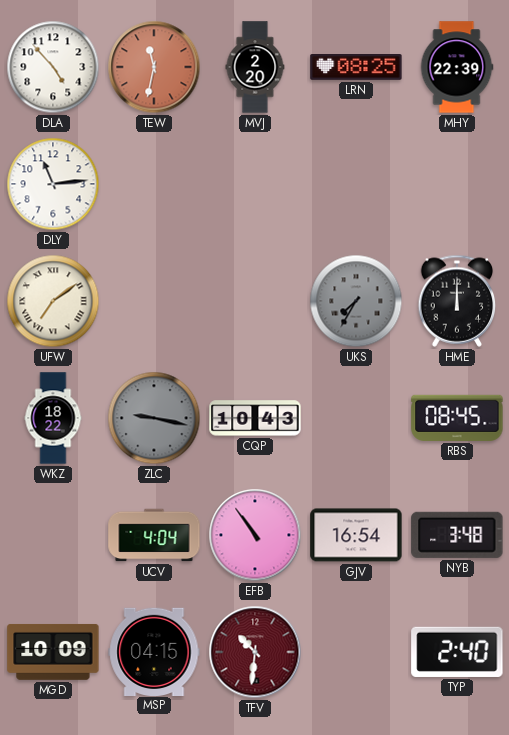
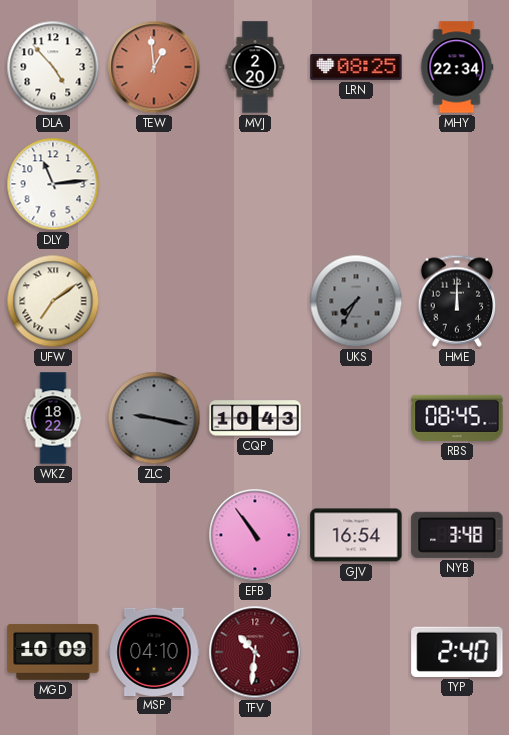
TEW: 11:32 -> 12:59 (154, 67)
MHY: 22:39 -> 22:34 (457, 67)
UCV: 4:04 -> none (154, 535)
MSP: 04:15 -> 04:10 (154, 651)
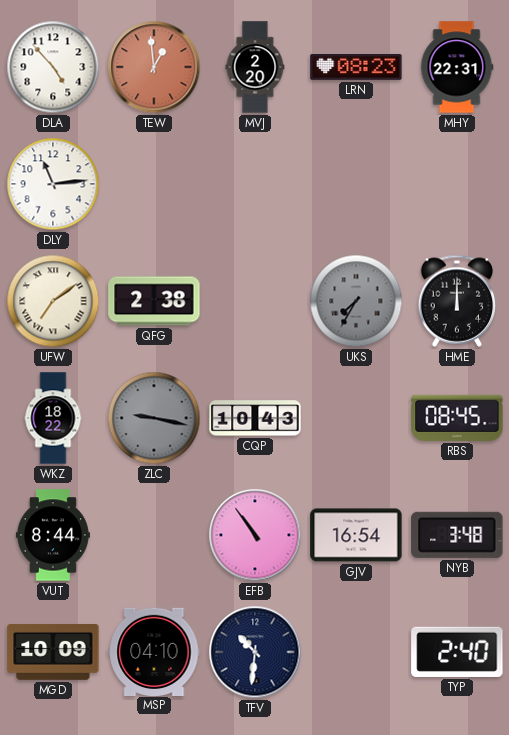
LRN: 08:25 -> 08:23 (356, 68)
MHY: 22:34 -> 22:31 (457, 67)
QFG: none -> 2:38 (154, 301)
VUT: none -> 8:44 (53, 535)
TFV dial: burgundy -> navy (255, 652)
